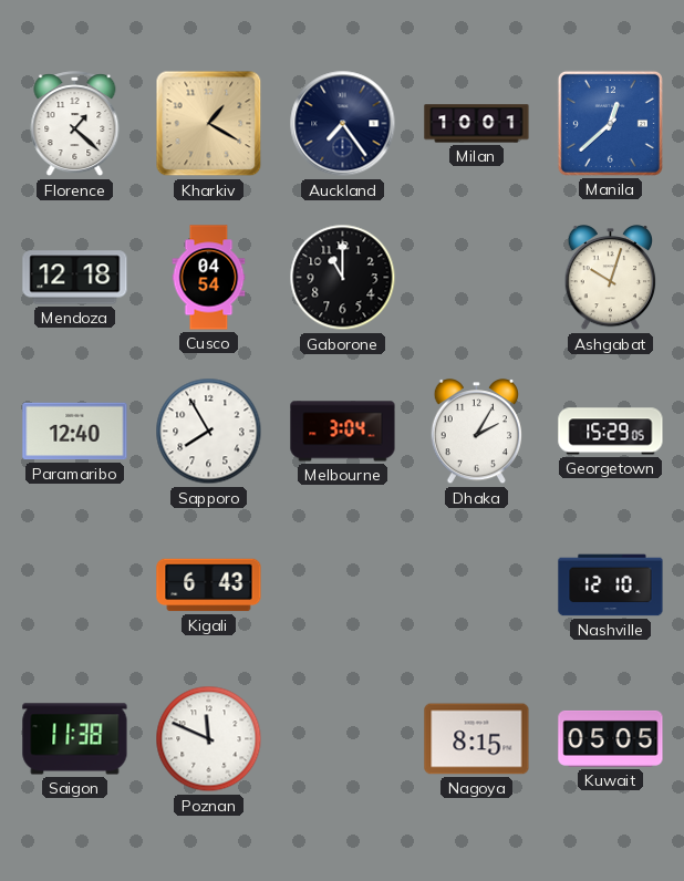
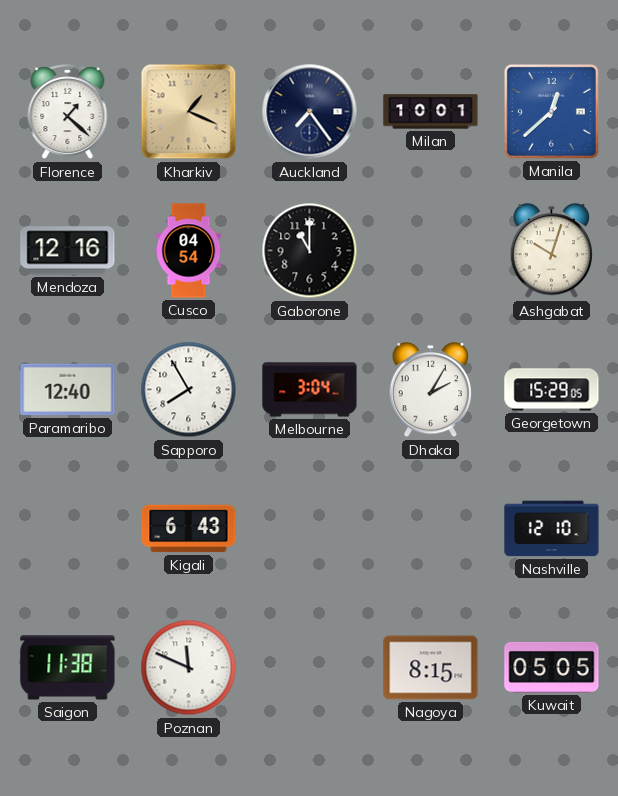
Kharkiv: 1:20 -> 1:19 (189, 112)
Mendoza: 12:18 -> 12:16 (68, 251)
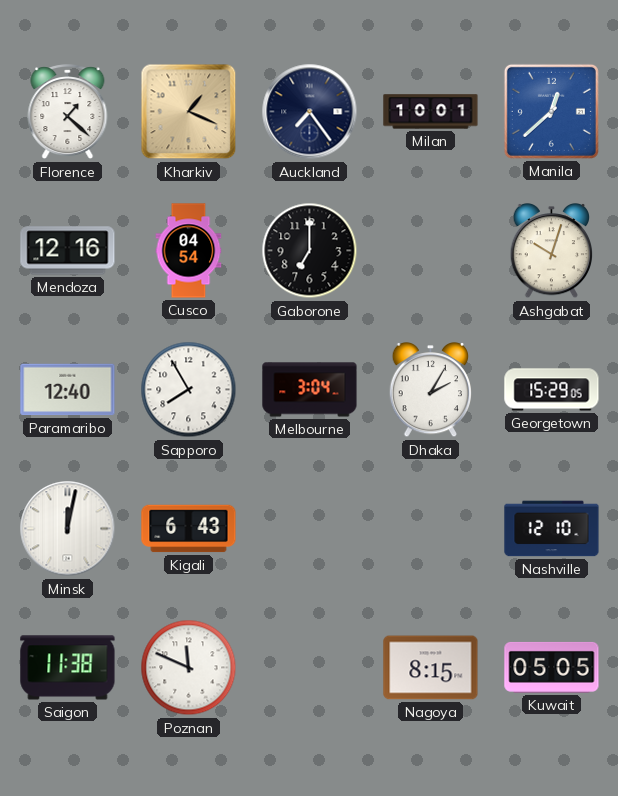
Gaborone: 11:00 -> 7:00 (310, 251)
Minsk: none -> 12:02 (68, 529)
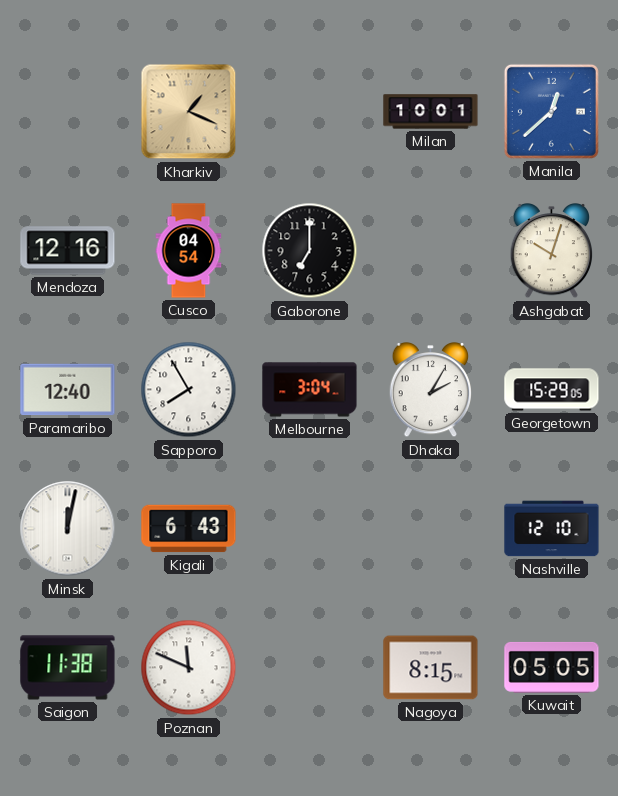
Florence: 1:22 -> none (68, 112)
Auckland: 7:24 -> none (310, 112)
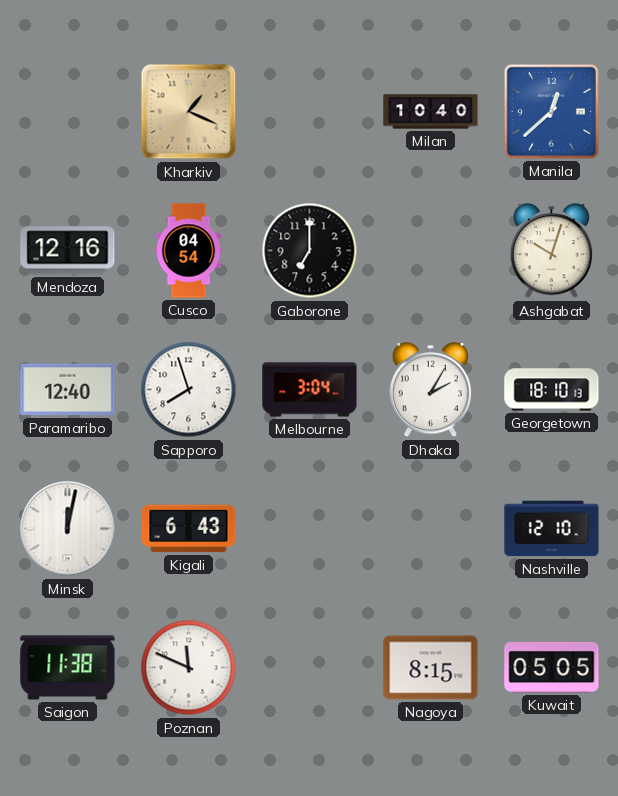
Milan: 10:01 -> 10:40 (431, 112)
Sapporo: 7:55 -> 7:57 (189, 390)
Georgetown: 15:29 -> 18:10 (552, 390)
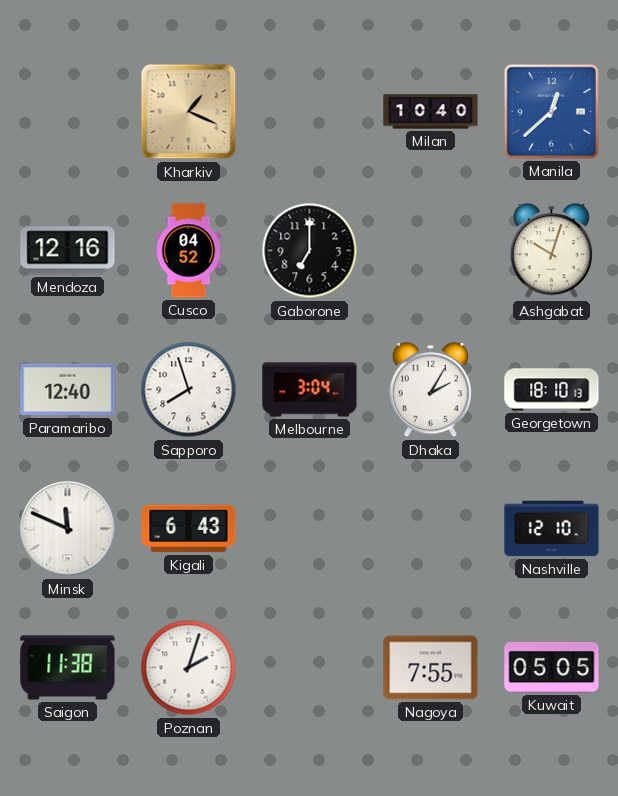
Cusco: 04:54 -> 04:52 (189, 251)
Minsk: 12:02 -> 11:49 (68, 529)
Poznan: 11:49 -> 2:03 (189, 668)
Nagoya: 8:15 -> 7:55 (431, 668)
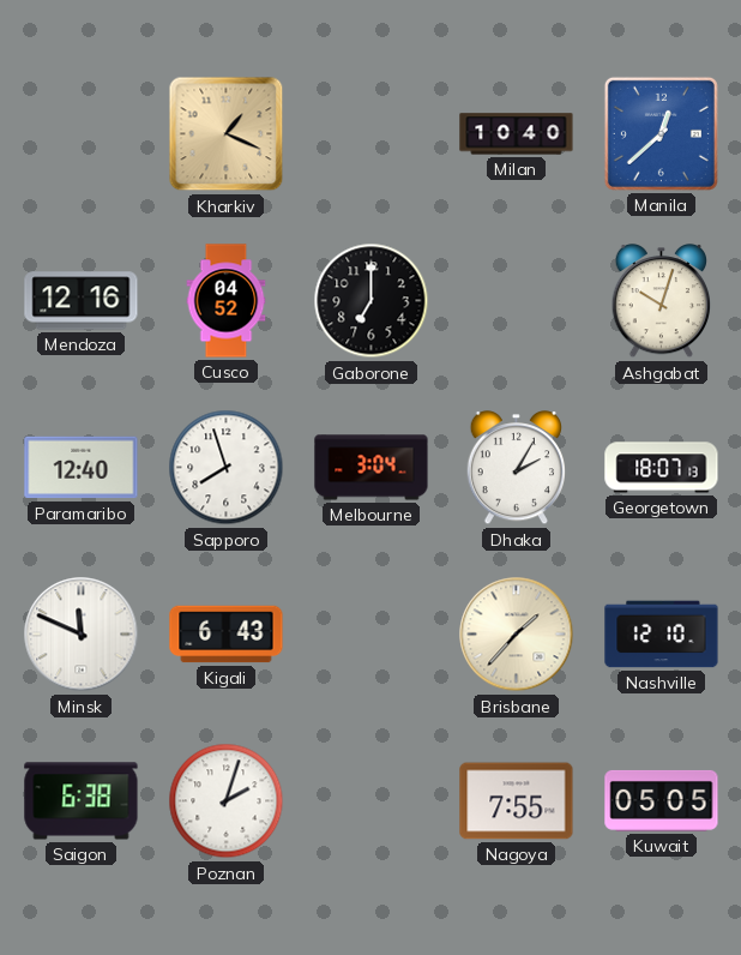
Georgetown: 18:10 -> 18:07 (662, 468)
Brisbane: none -> 1:37 (517, 635)
Saigon: 11:38 -> 6:38 (82, 801)
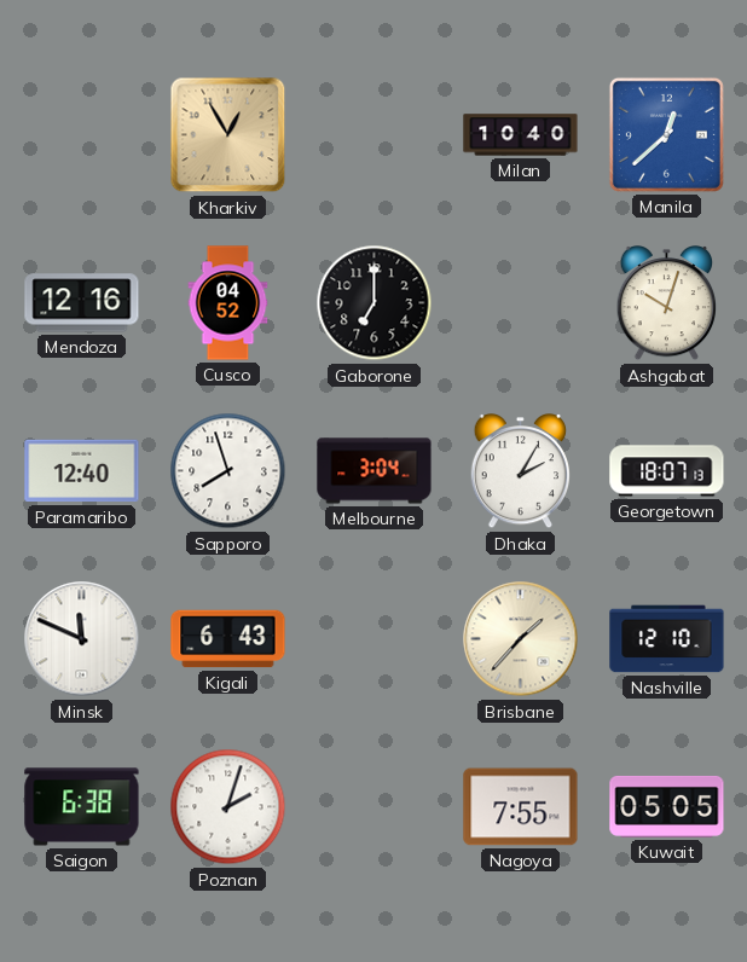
Kharkiv: 1:19 -> 12:55 (228, 135)
